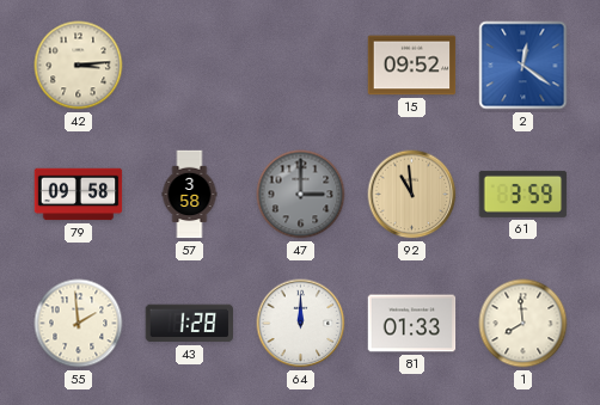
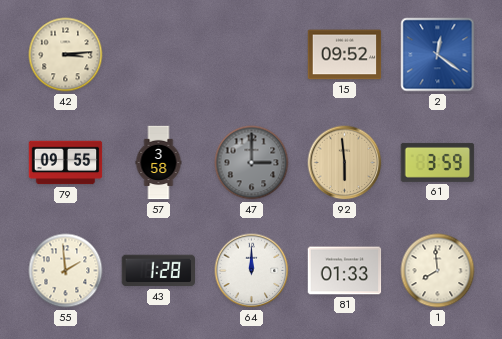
79: 09:58 -> 09:55 (66, 163)
92: 10:59 -> 5:59 (345, 163)
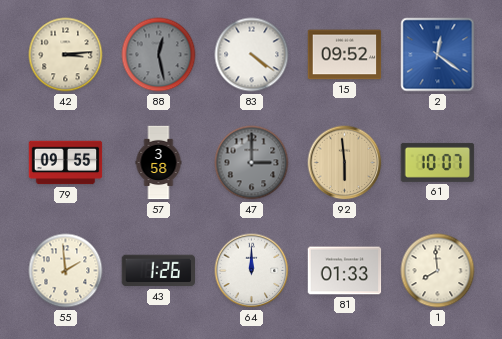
88: none -> 12:28 (159, 55)
83: none -> 4:21 (252, 55)
61: 3:59 -> 10:07 (438, 162)
43: 1:28 -> 1:26 (159, 271)
